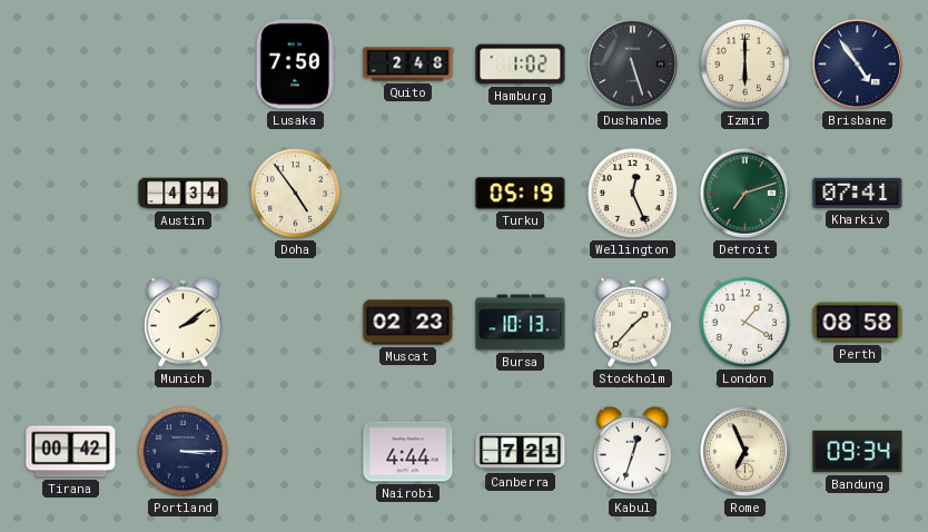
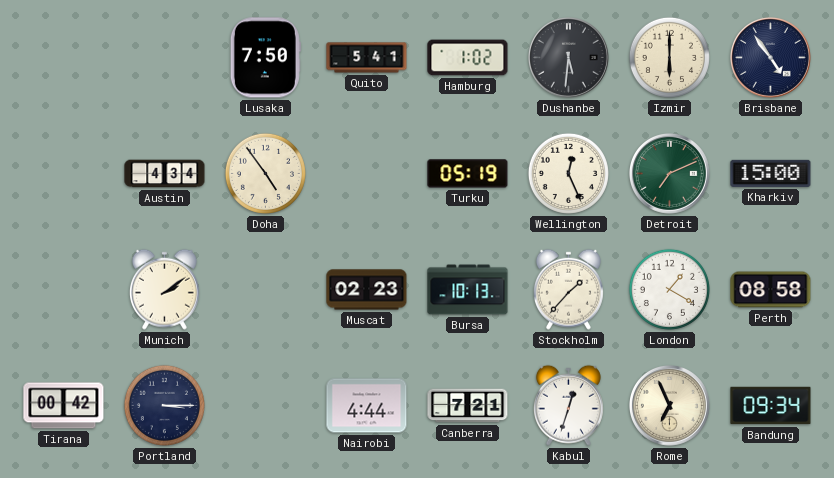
Quito: 2:48 -> 5:41 (367, 58)
Dushanbe: 5:27 -> 5:31 (568, 57)
Detroit: 7:12 -> 7:11 (669, 173)
Kharkiv: 07:41 -> 15:00 (771, 173)
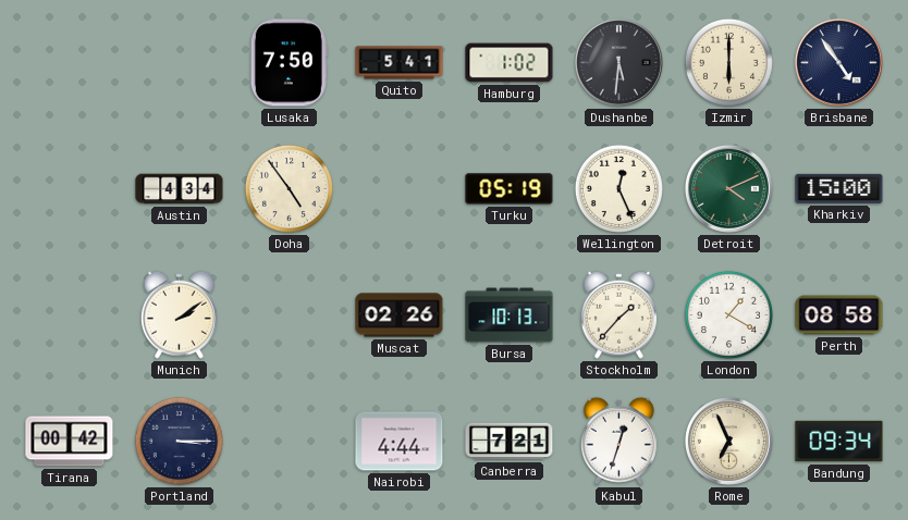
Detroit: 7:11 -> 4:11 (728, 188)
Muscat: 02:23 -> 02:26 (400, 315)
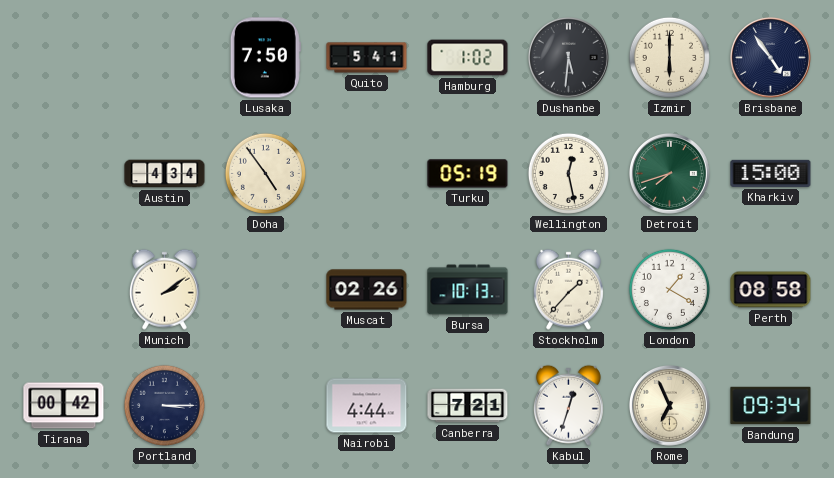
Wellington: 12:26 -> 12:28 (568, 173)
Detroit: 4:11 -> 7:42 (669, 173)
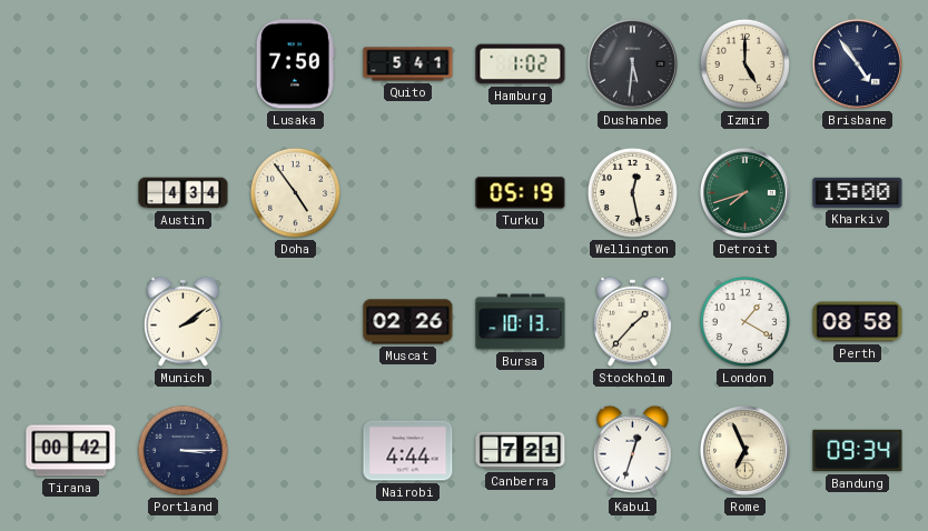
Izmir: 6:00 -> 5:00 (744, 63)
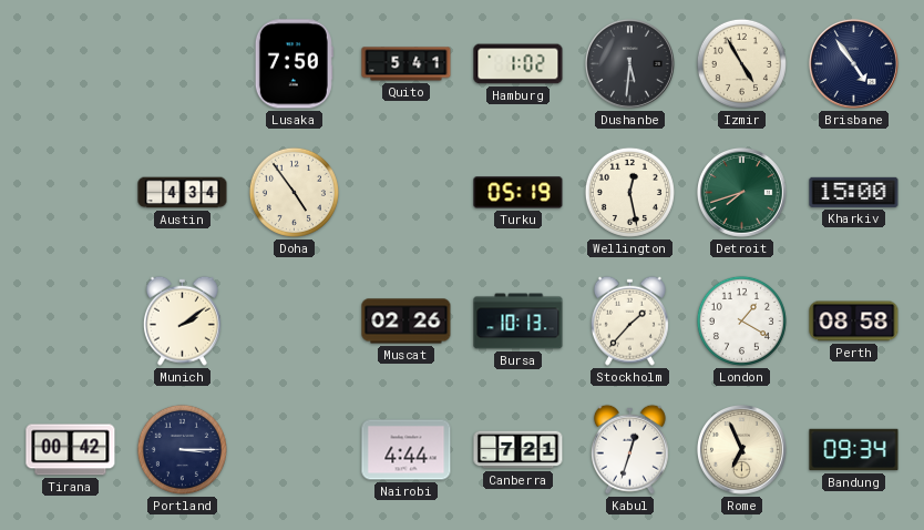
Izmir: 5:00 -> 4:55 (741, 63)
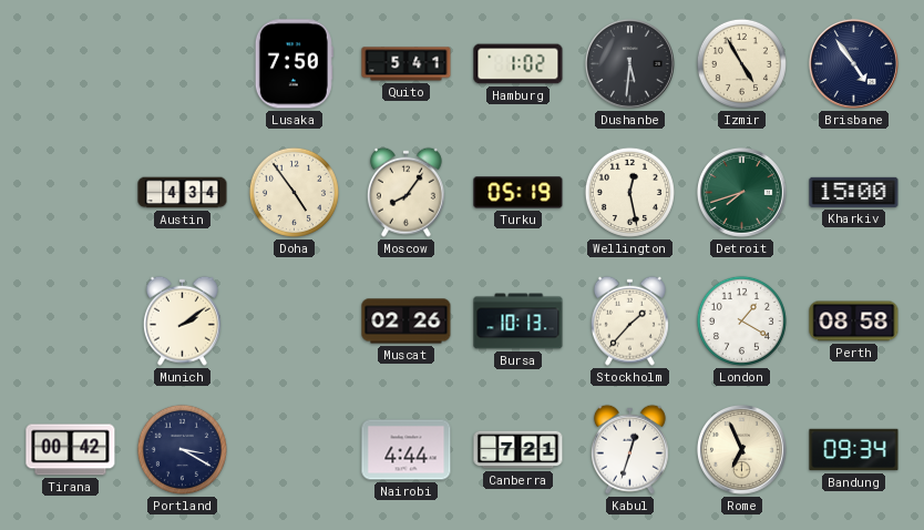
Moscow: none -> 8:06 (405, 192)
Portland: 3:15 -> 3:20 (182, 449)
